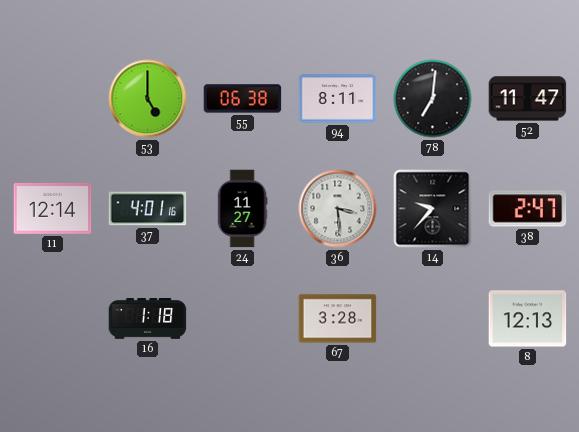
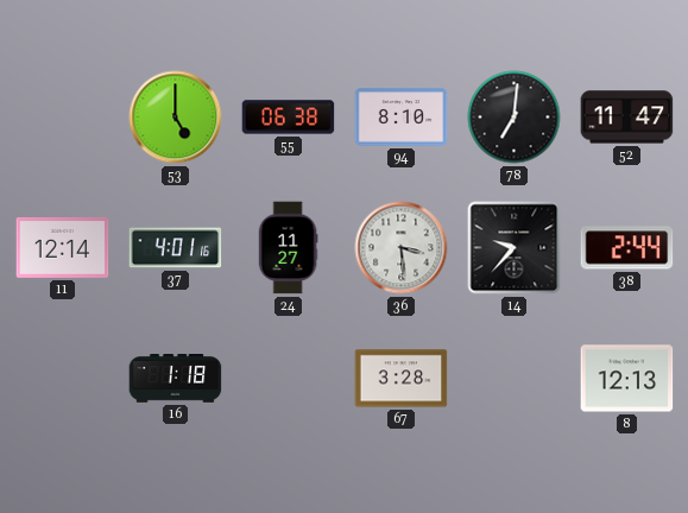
94: 8:11 -> 8:10 (402, 118)
38: 2:47 -> 2:44 (627, 248)
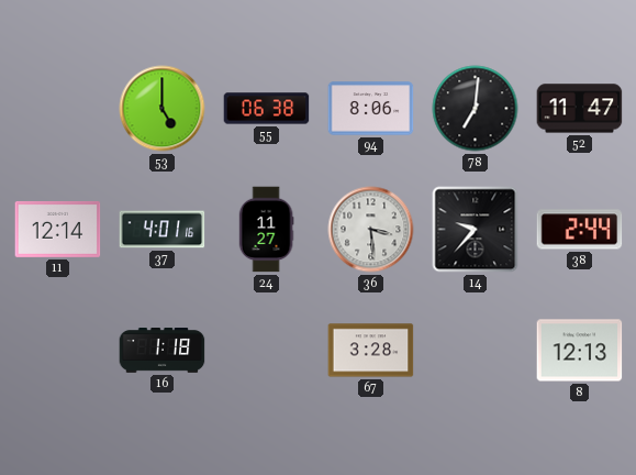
94: 8:10 -> 8:06 (371, 109)
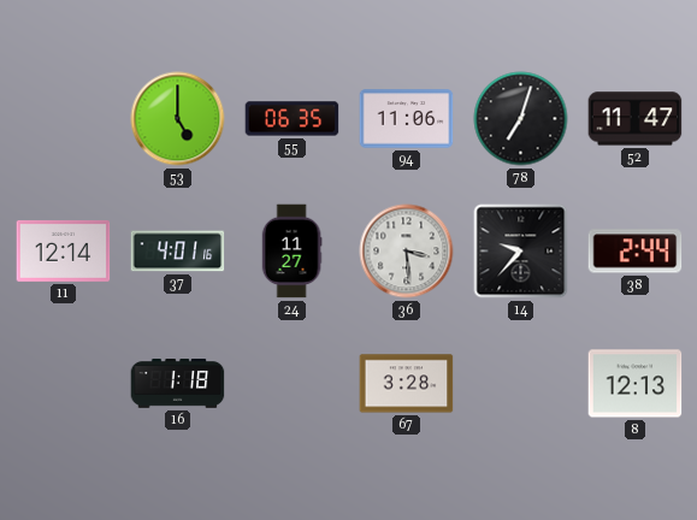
55: 06:38 -> 06:35 (293, 119)
94: 8:06 -> 11:06 (407, 119)
78: 7:01 -> 7:03 (521, 119)
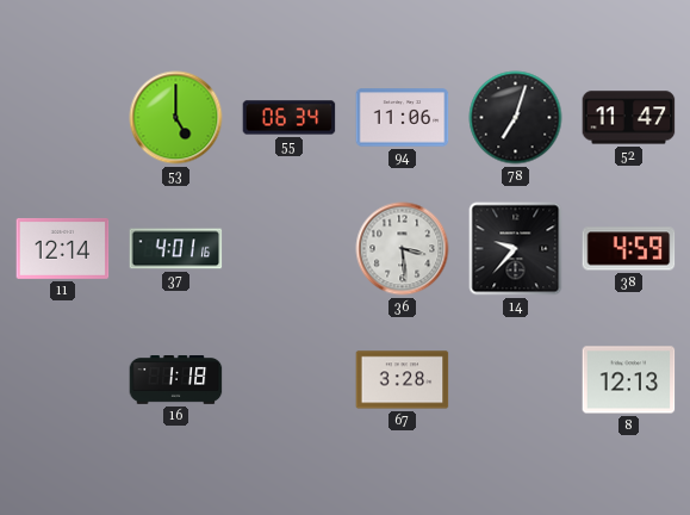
55: 06:35 -> 06:34 (290, 118)
24: 11:27 -> none (291, 252)
38: 2:44 -> 4:59 (629, 249)
